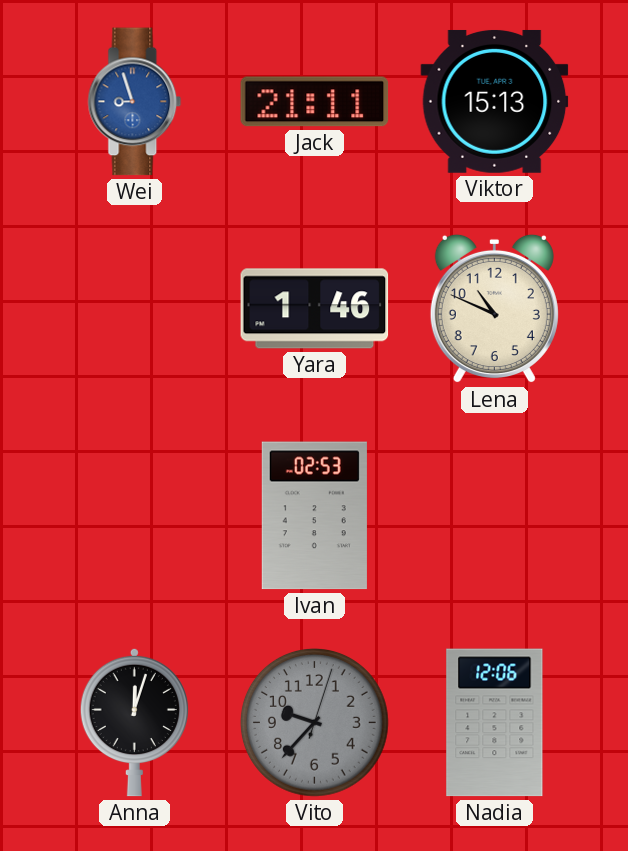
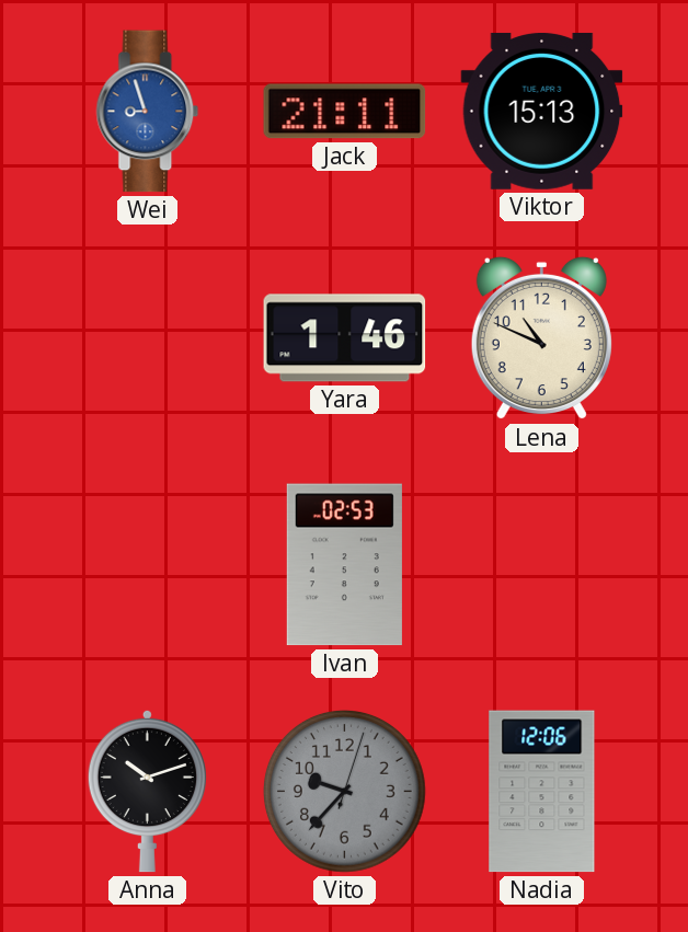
Anna: 12:03 -> 10:12 (147, 791)
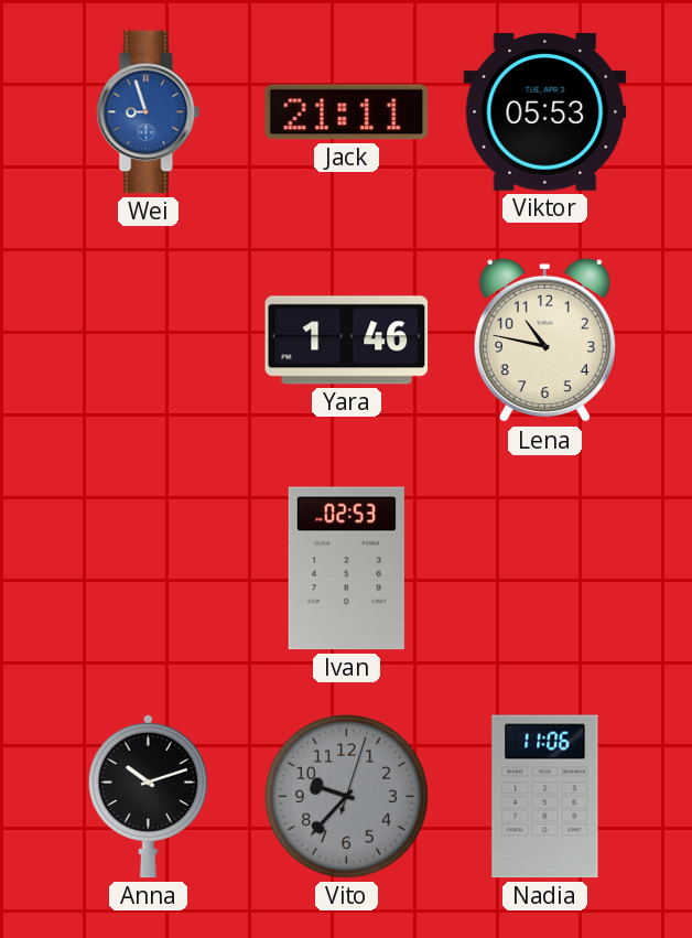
Viktor: 15:13 -> 05:53 (545, 111)
Lena: 10:49 -> 10:47 (544, 341)
Nadia: 12:06 -> 11:06 (545, 797)
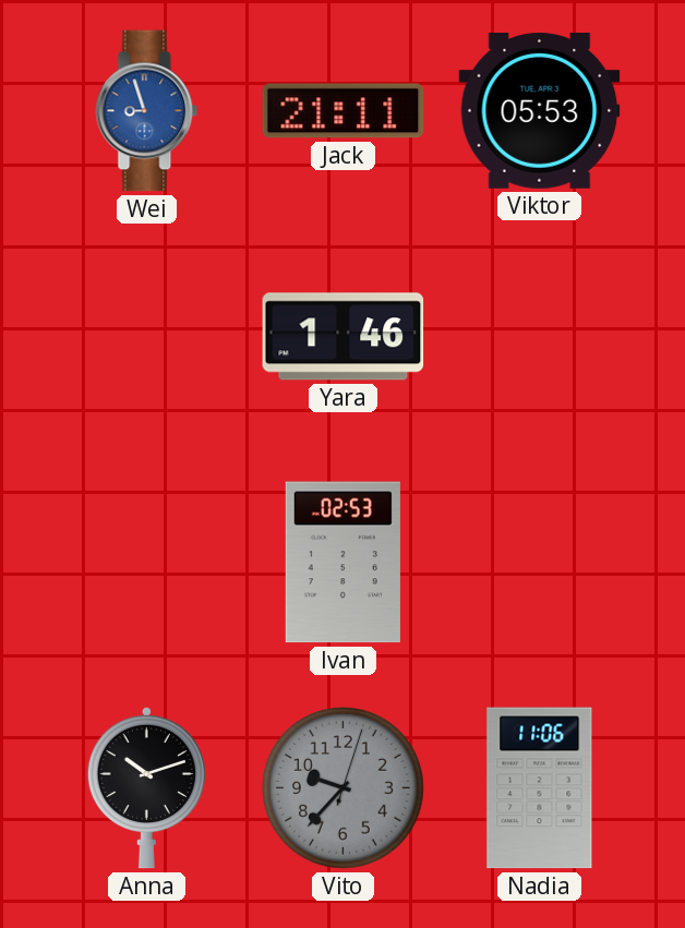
Lena: 10:47 -> none (544, 341)
